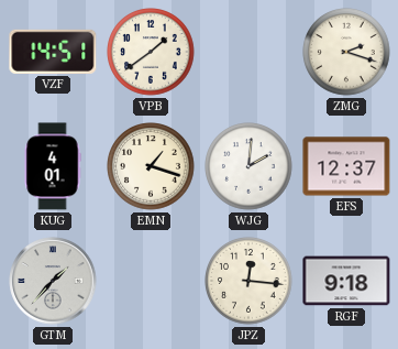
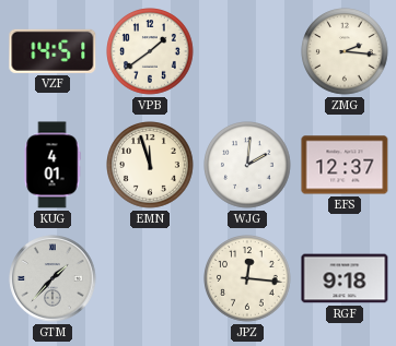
ZMG: 2:18 -> 2:16 (345, 51)
EMN: 1:18 -> 11:57 (150, 165)
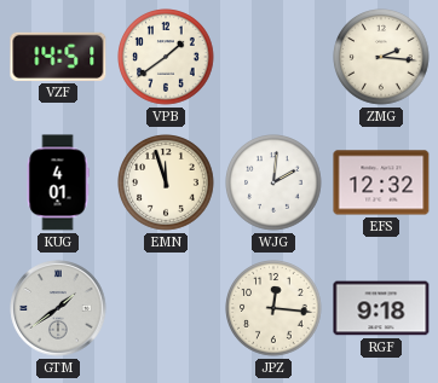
EFS: 12:37 -> 12:32 (381, 182)
GTM: 1:37 -> 1:39 (58, 308)
